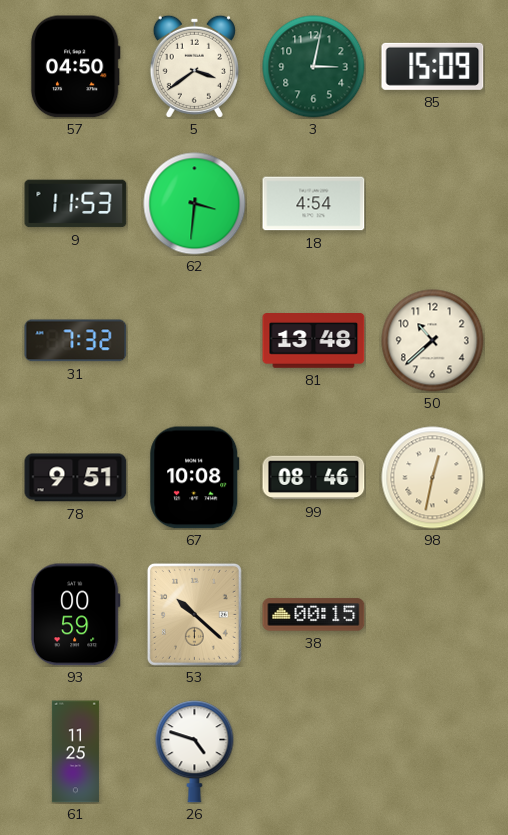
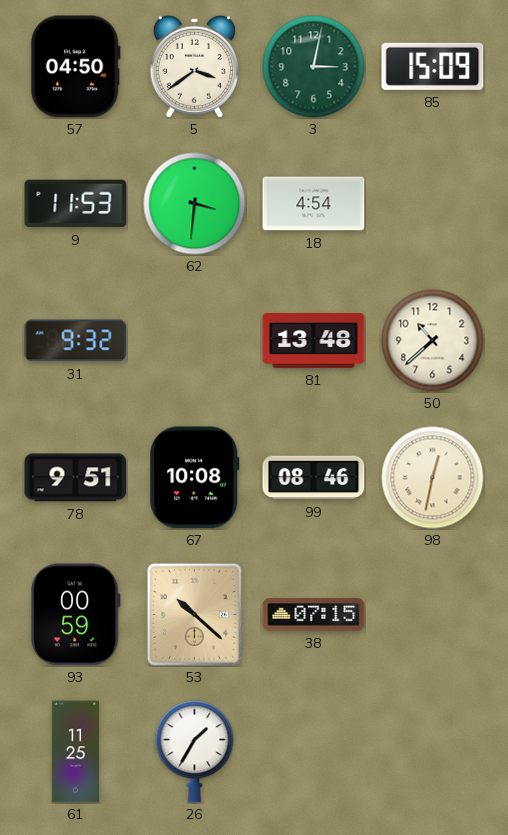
31: 7:32 -> 9:32 (76, 341)
38: 00:15 -> 07:15 (314, 615)
26: 4:48 -> 1:35 (195, 752)
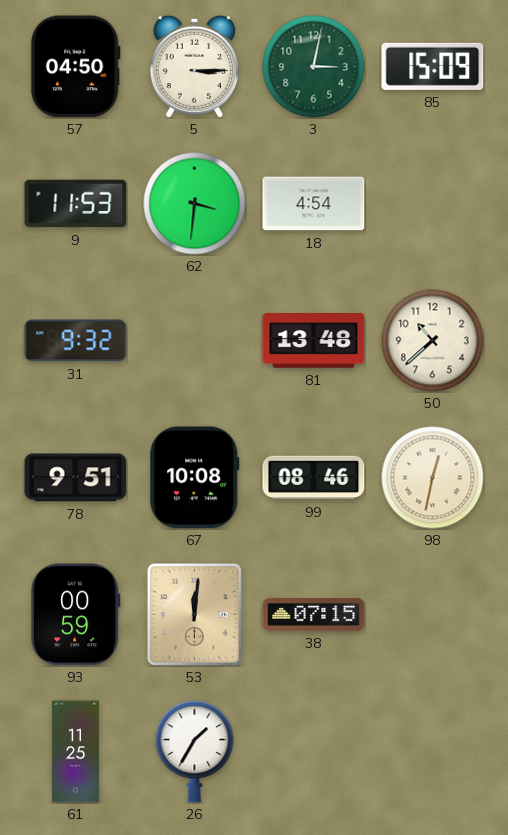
5: 3:39 -> 3:15 (194, 66)
53: 10:22 -> 12:01 (194, 614)
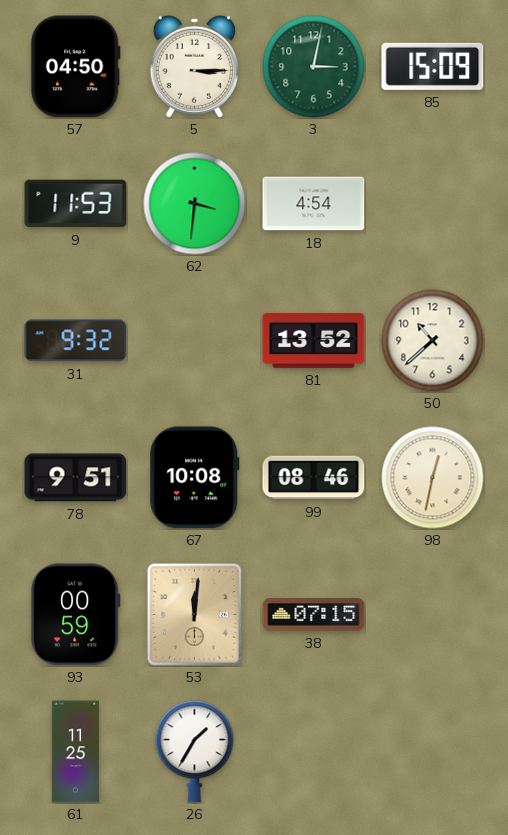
81: 13:48 -> 13:52 (314, 341)
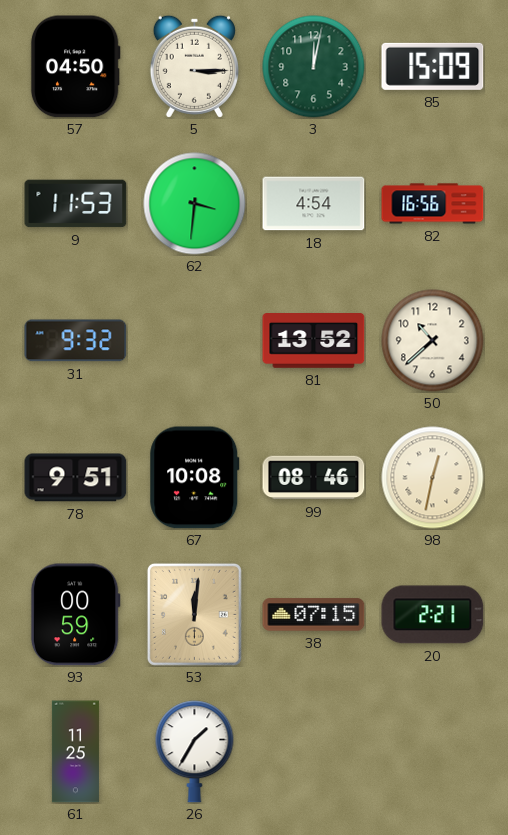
3: 3:02 -> 12:02 (314, 67)
82: none -> 16:56 (433, 204)
20: none -> 2:21 (433, 615)
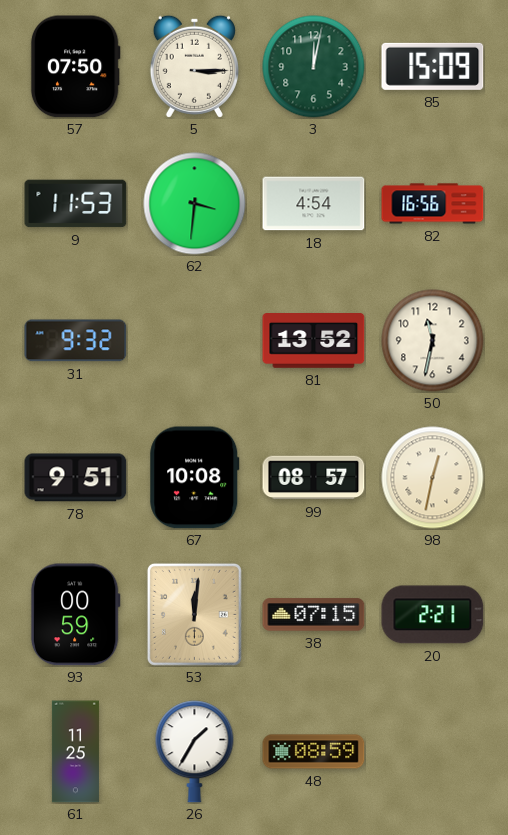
57: 04:50 -> 07:50 (75, 67)
50: 10:38 -> 11:32 (433, 341)
99: 08:46 -> 08:57 (314, 478)
48: none -> 08:59 (314, 752)
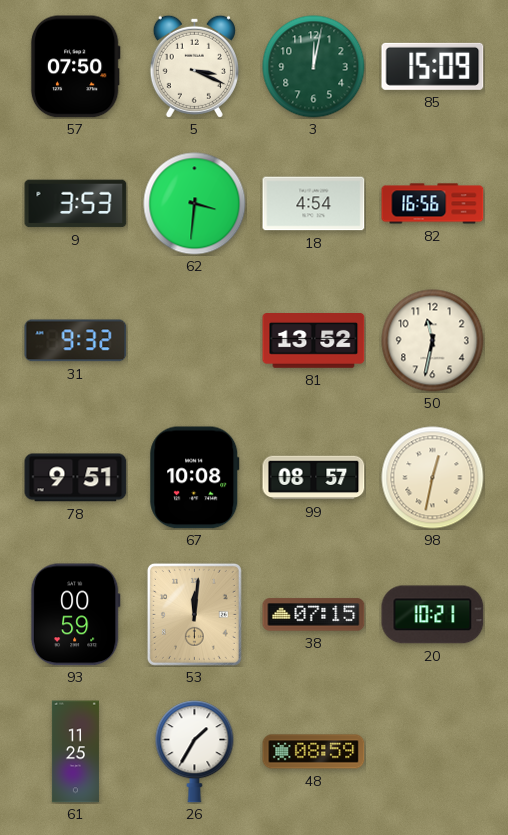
5: 3:15 -> 3:19 (194, 66)
9: 11:53 -> 3:53 (76, 204)
20: 2:21 -> 10:21 (433, 615)
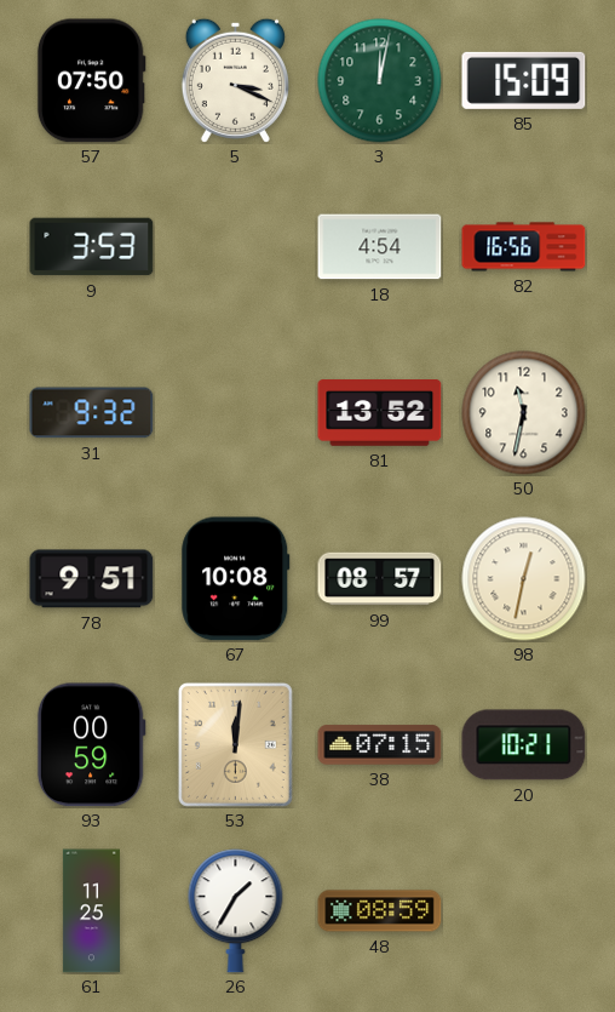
62: 3:31 -> none (195, 204)
